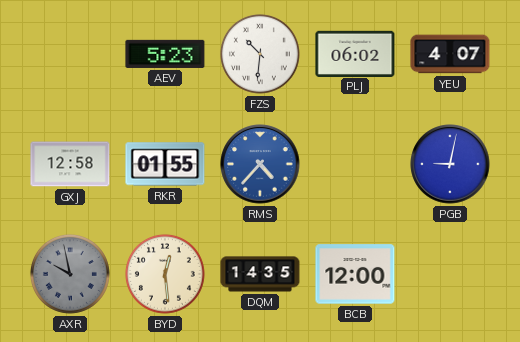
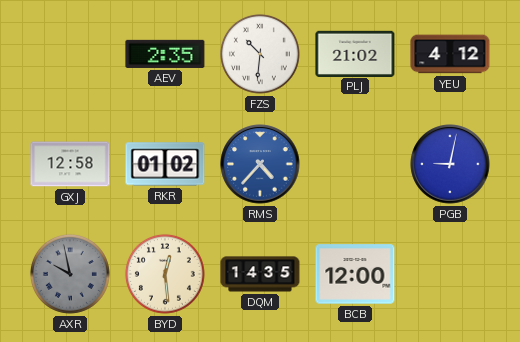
AEV: 5:23 -> 2:35 (165, 54)
PLJ: 06:02 -> 21:02 (355, 53)
YEU: 4:07 -> 4:12 (450, 54)
RKR: 01:55 -> 01:02 (165, 164)
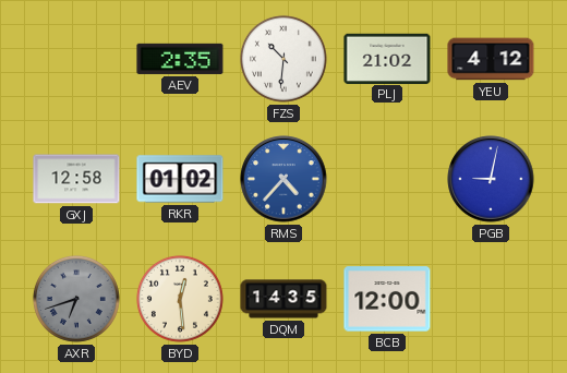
AXR: 9:58 -> 6:42 (76, 299)
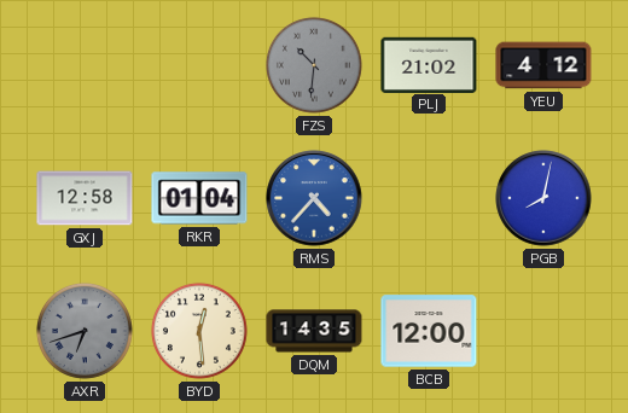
AEV: 2:35 -> none (180, 59)
FZS dial: white -> grey (314, 65)
RKR: 01:02 -> 01:04 (199, 198)
PGB: 9:02 -> 8:02 (543, 198)
